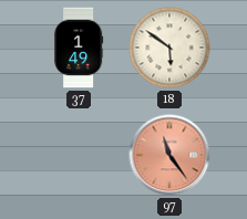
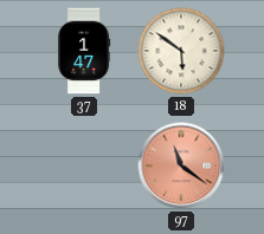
37: 1:49 -> 1:47 (85, 51)
97: 11:24 -> 11:21 (181, 165)
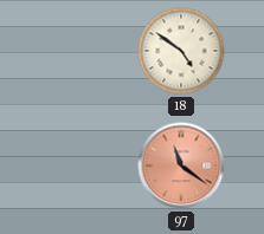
37: 1:47 -> none (85, 51)
18: 5:51 -> 4:51 (181, 51)
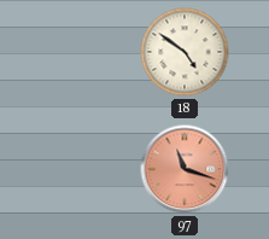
97: 11:21 -> 11:18 (185, 169)
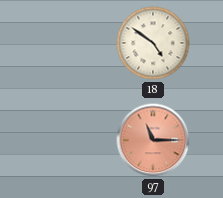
97: 11:18 -> 11:15 (153, 140)
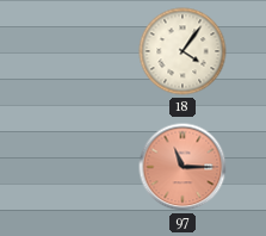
18: 4:51 -> 4:06 (183, 51)
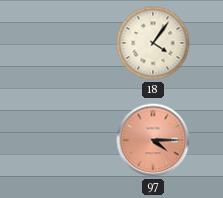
97: 11:15 -> 4:15 (153, 140)
